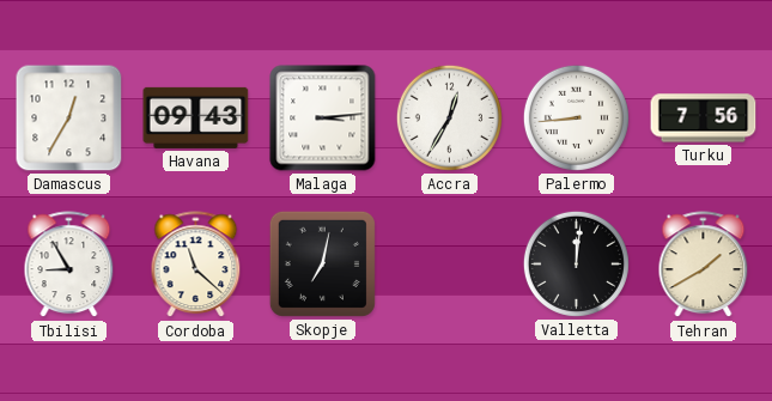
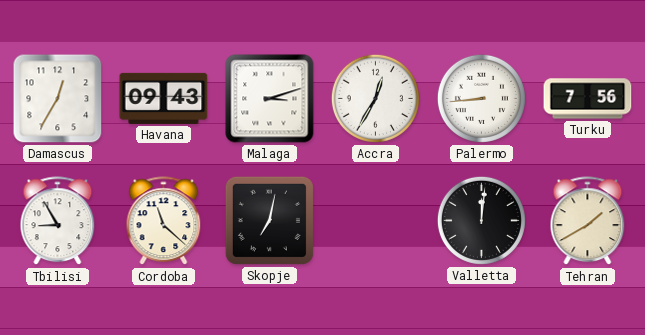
Malaga: 3:14 -> 3:12 (270, 99)
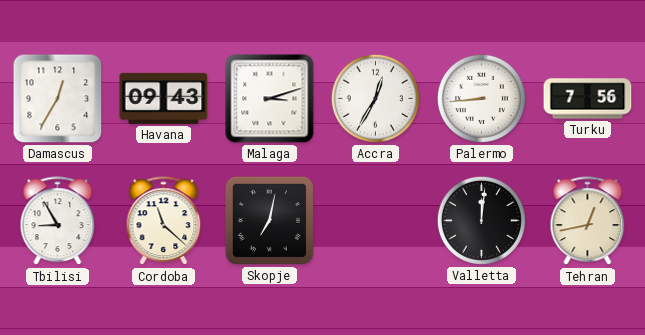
Tehran: 1:40 -> 12:43 (588, 221)
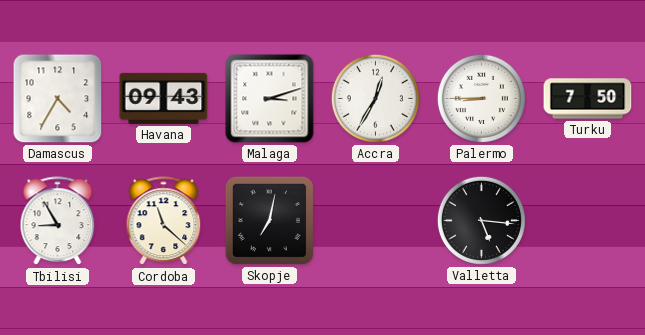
Damascus: 12:35 -> 4:35 (58, 99)
Palermo: 8:44 -> 8:45 (481, 98)
Turku: 7:56 -> 7:50 (588, 99)
Valletta: 12:01 -> 5:16 (481, 220)
Tehran: 12:43 -> none (588, 221)
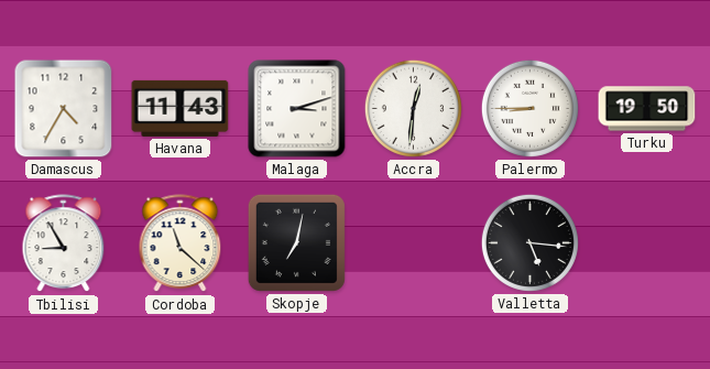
Havana: 09:43 -> 11:43 (181, 108)
Accra: 12:35 -> 12:31 (413, 108)
Turku: 7:50 -> 19:50 (647, 109)
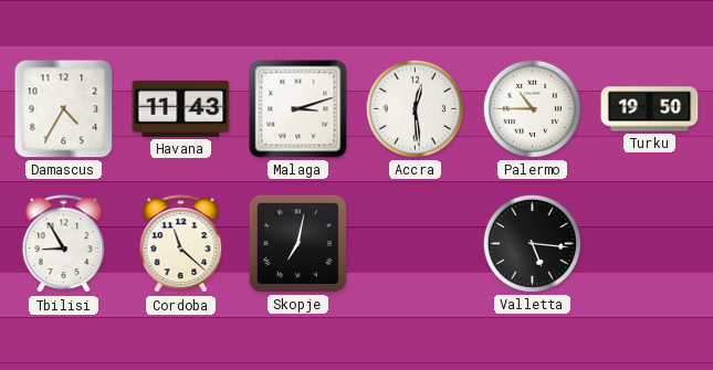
Accra: 12:31 -> 12:29 (415, 108)
Palermo: 8:45 -> 10:45 (532, 108)
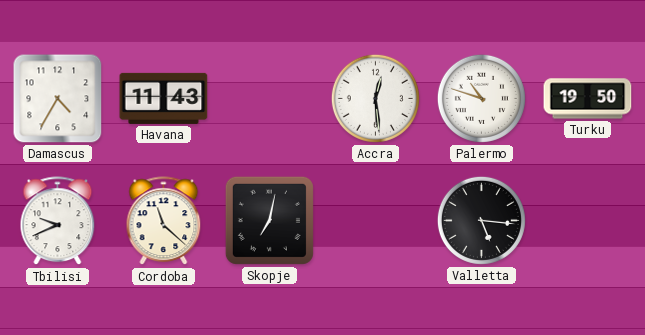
Malaga: 3:12 -> none (298, 109)
Palermo: 10:45 -> 10:48 (481, 98)
Tbilisi: 8:55 -> 9:41 (58, 221)
